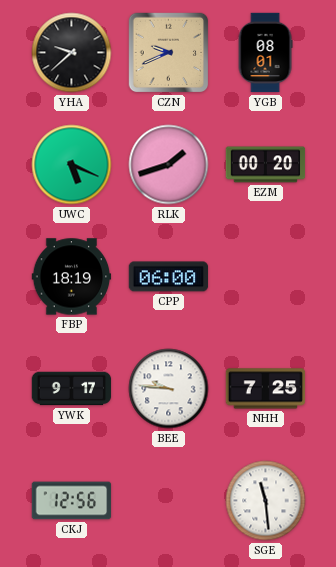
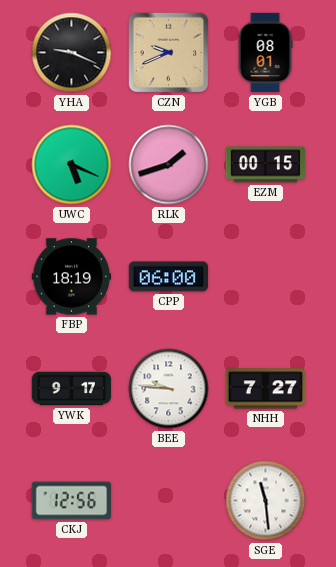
YHA: 9:38 -> 9:19 (72, 53)
EZM: 00:20 -> 00:15 (266, 165)
NHH: 7:25 -> 7:27 (266, 389)
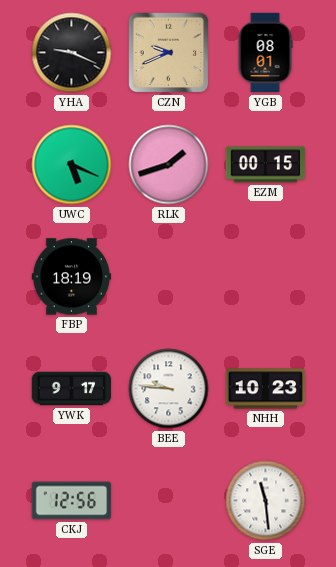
CPP: 06:00 -> none (169, 277)
NHH: 7:27 -> 10:23 (266, 389)
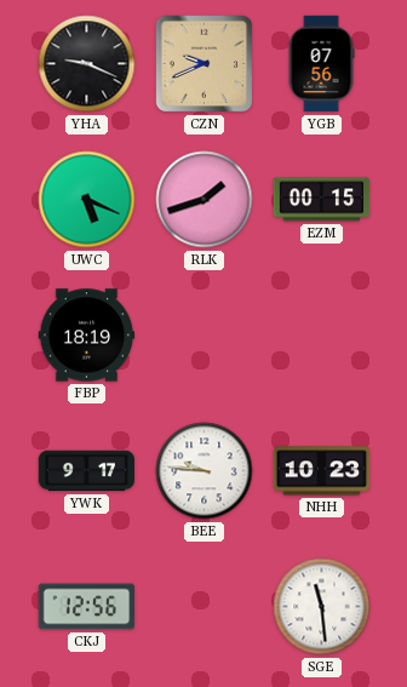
YGB: 08:01 -> 07:56 (321, 64)
